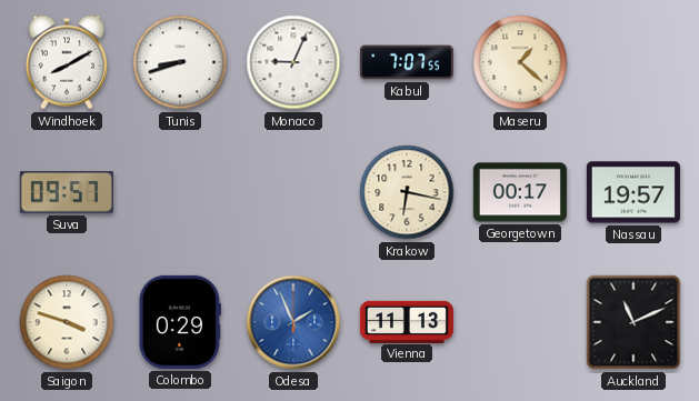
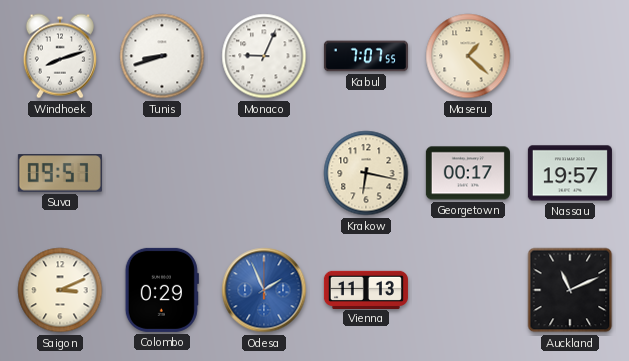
Windhoek: 8:10 -> 8:12 (60, 56)
Saigon: 3:48 -> 3:11 (60, 290)
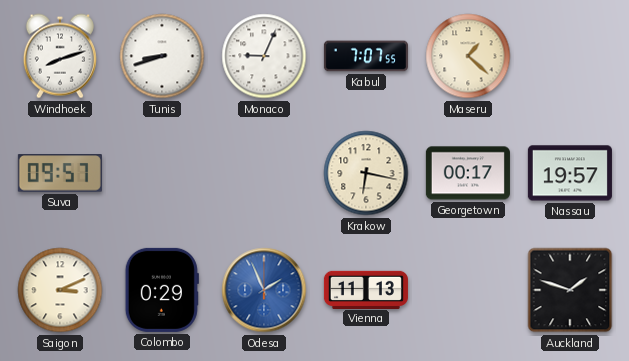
Auckland: 11:11 -> 1:48 (570, 290)
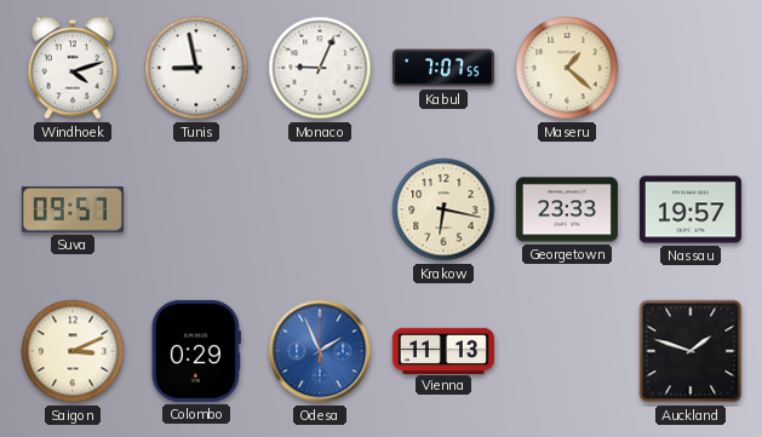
Windhoek: 8:12 -> 4:12 (73, 68)
Tunis: 8:42 -> 8:58 (196, 68)
Georgetown: 00:17 -> 23:33 (567, 209)
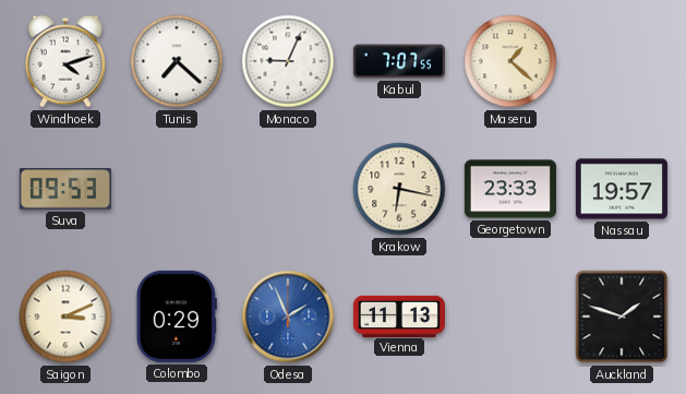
Tunis: 8:58 -> 7:22 (177, 61)
Suva: 09:57 -> 09:53 (65, 189)
